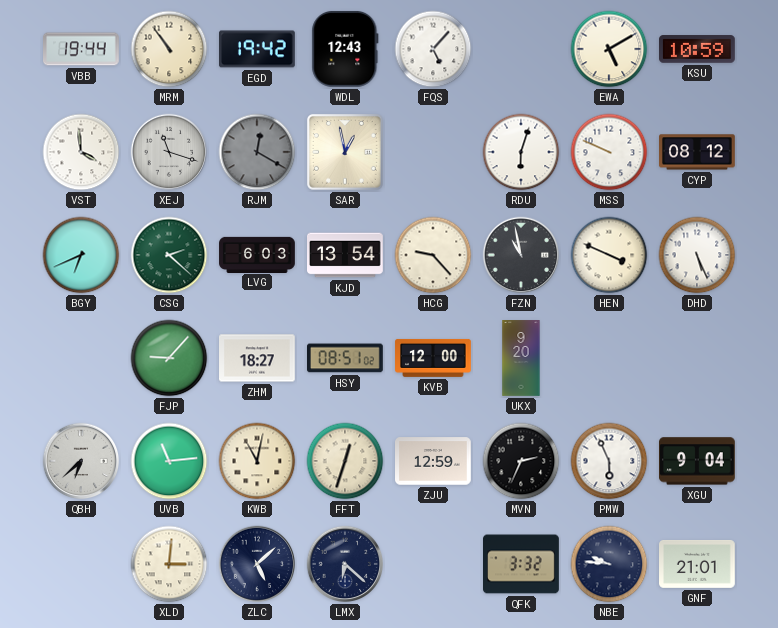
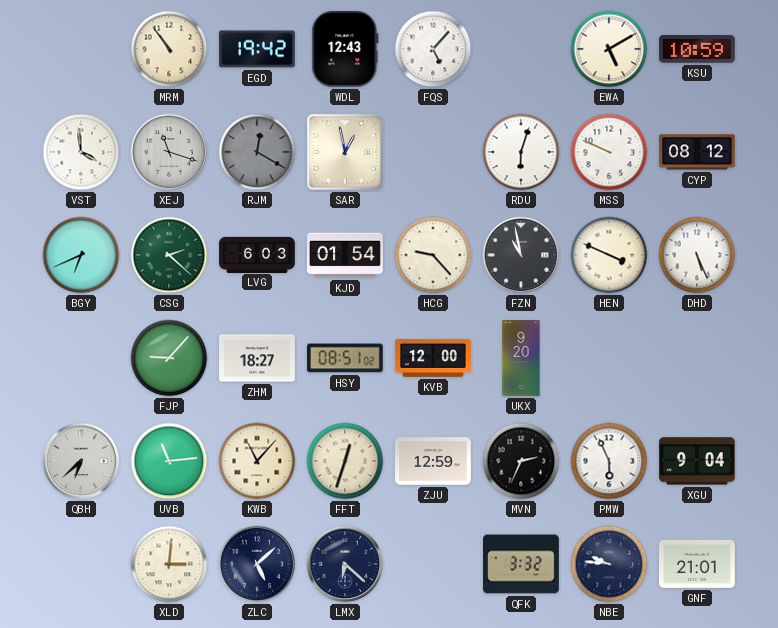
VBB: 19:44 -> none (82, 49)
KJD: 13:54 -> 01:54 (345, 255)
KWB: 11:02 -> 11:07 (257, 461)
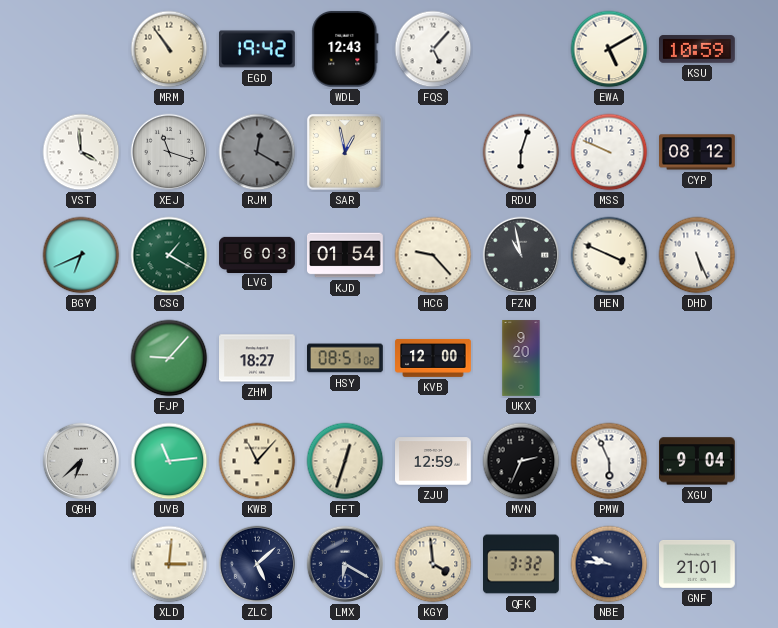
CSG: 2:22 -> 1:20 (169, 255)
LMX: 6:22 -> 6:20 (345, 564)
KGY: none -> 3:59 (433, 564)
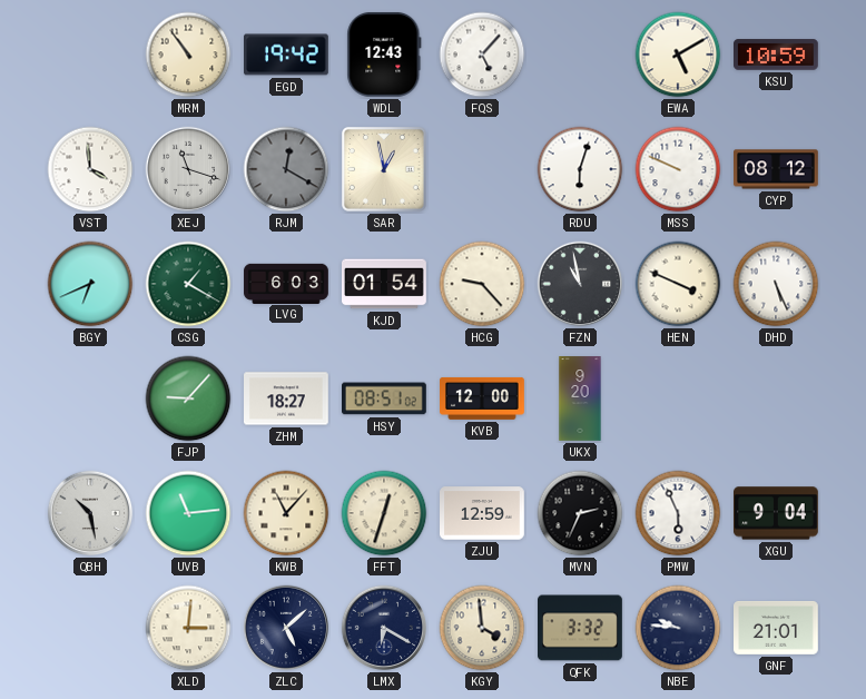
QBH: 6:38 -> 10:28 (90, 513)
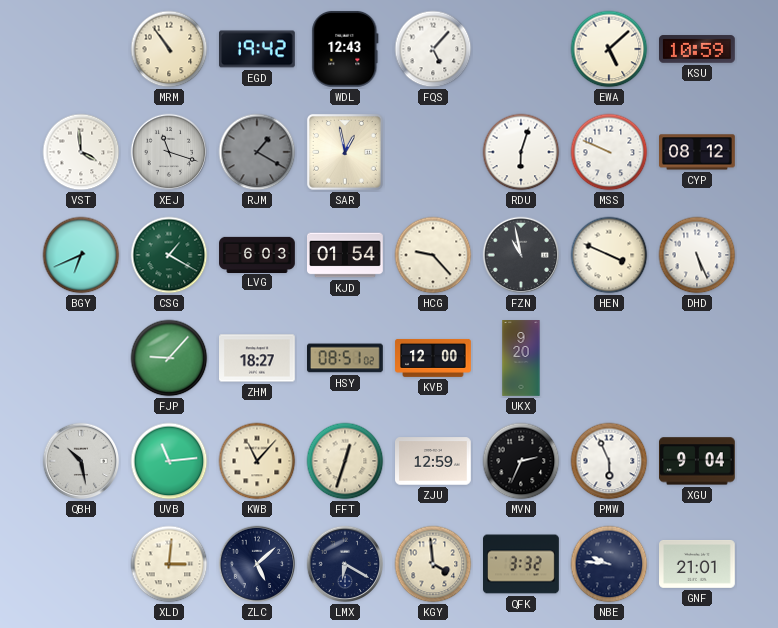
EWA: 5:10 -> 5:08 (609, 49)
RJM: 12:20 -> 1:20 (257, 152)
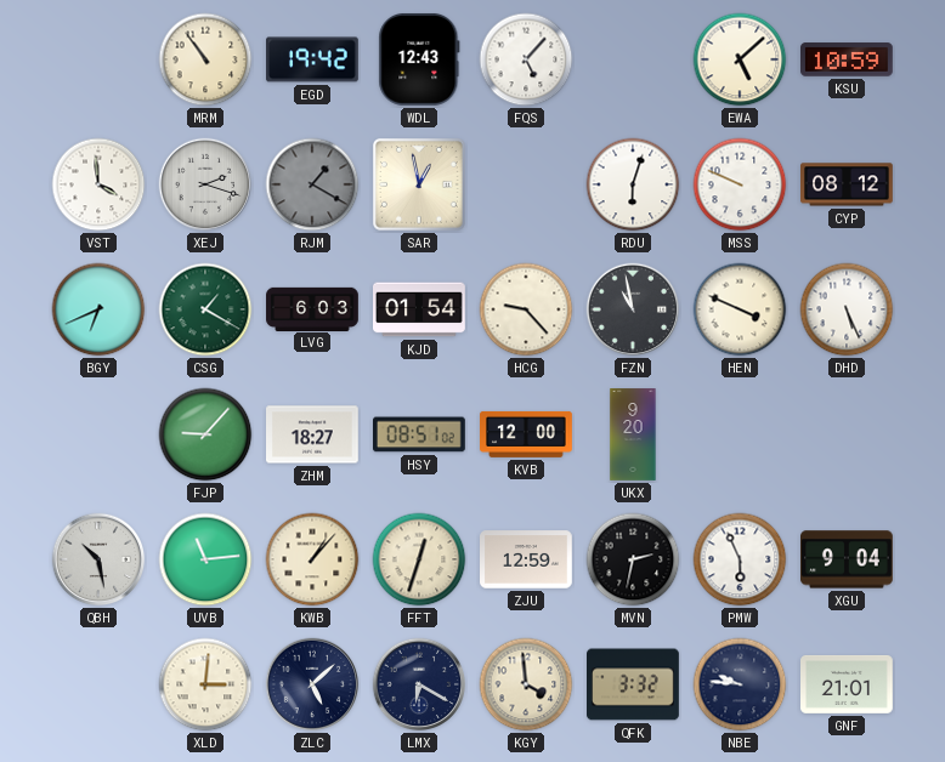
XEJ: 11:18 -> 2:18 (205, 184)
KWB: 11:07 -> 1:07 (312, 559)
MVN: 2:34 -> 2:32 (633, 559)
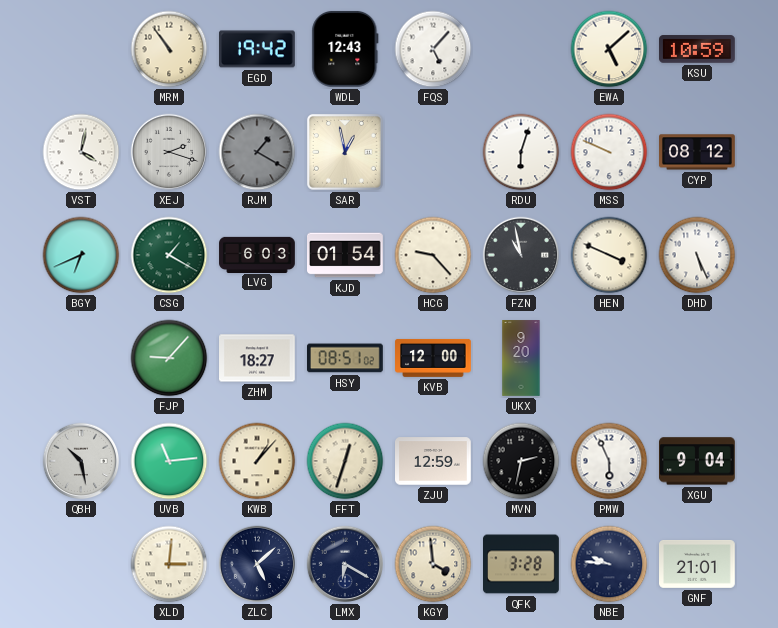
VST: 3:59 -> 4:02 (81, 152)
QFK: 3:32 -> 3:28 (521, 564)
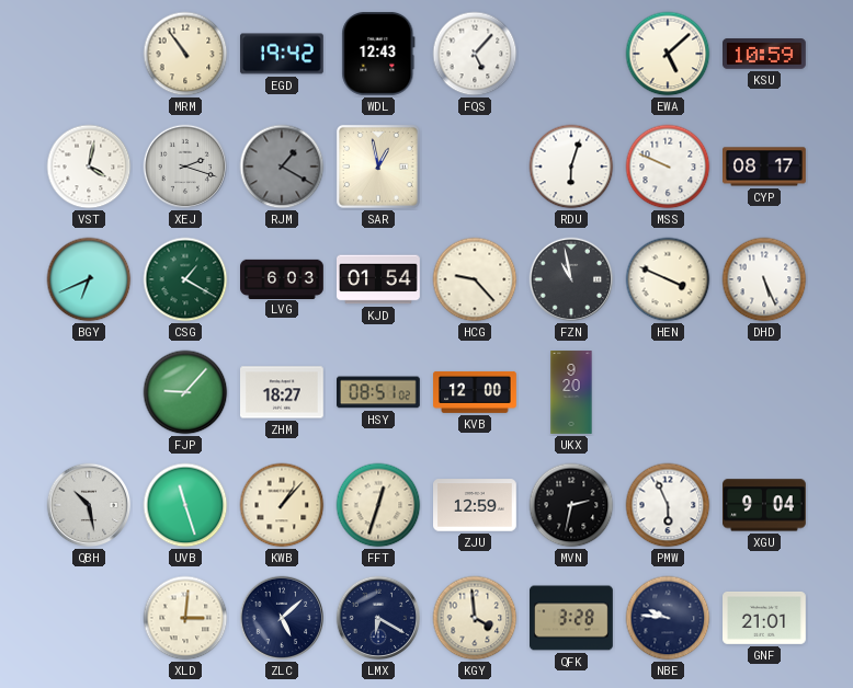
CYP: 08:12 -> 08:17 (765, 167)
UVB: 11:14 -> 11:27 (185, 505)
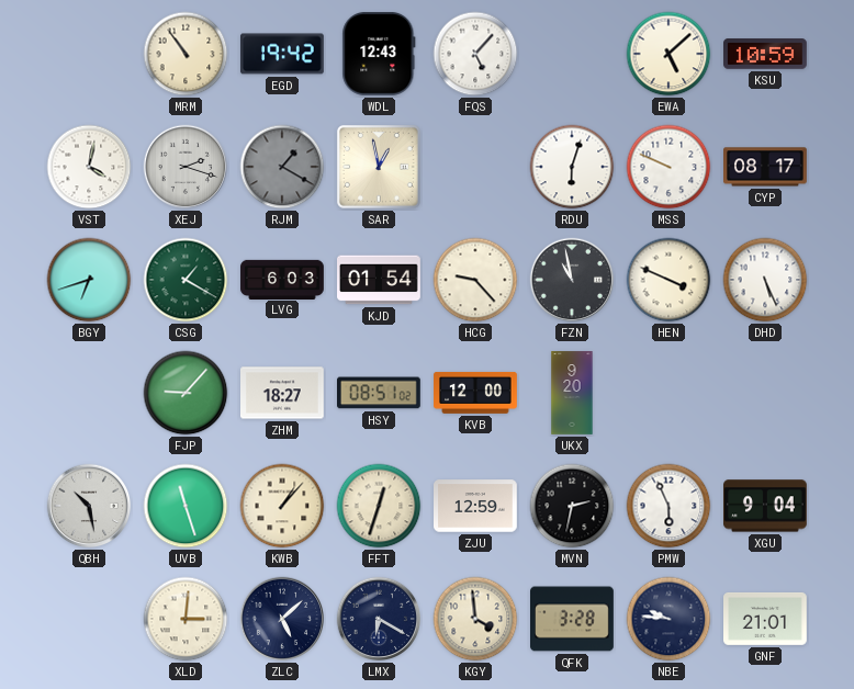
BGY: 6:41 -> 6:42 (89, 280)
